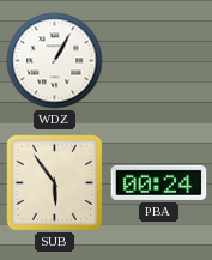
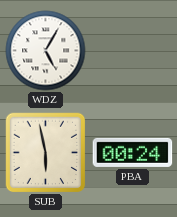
WDZ: 1:05 -> 5:05 (46, 51)
SUB: 5:54 -> 5:58 (45, 153)
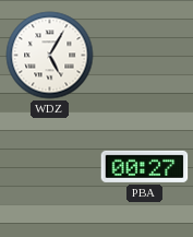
SUB: 5:58 -> none (45, 153)
PBA: 00:24 -> 00:27 (145, 166)
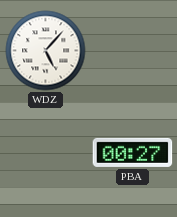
WDZ: 5:05 -> 5:07 (46, 51)
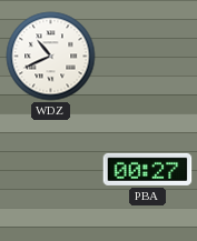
WDZ: 5:07 -> 10:41 (51, 57)
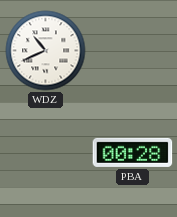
PBA: 00:27 -> 00:28 (133, 152)
